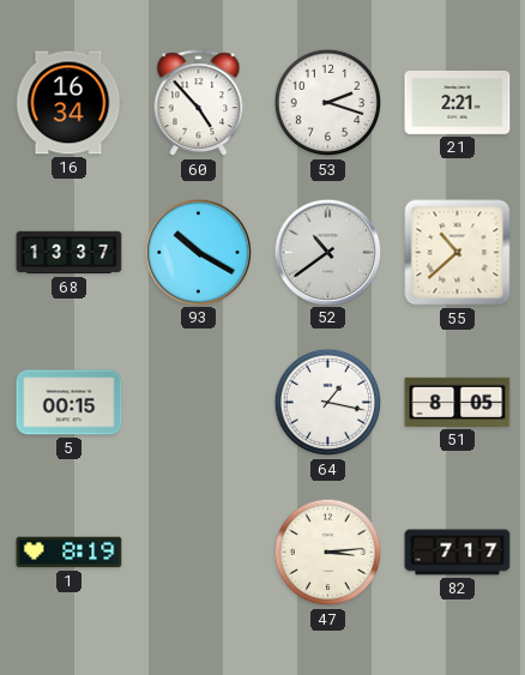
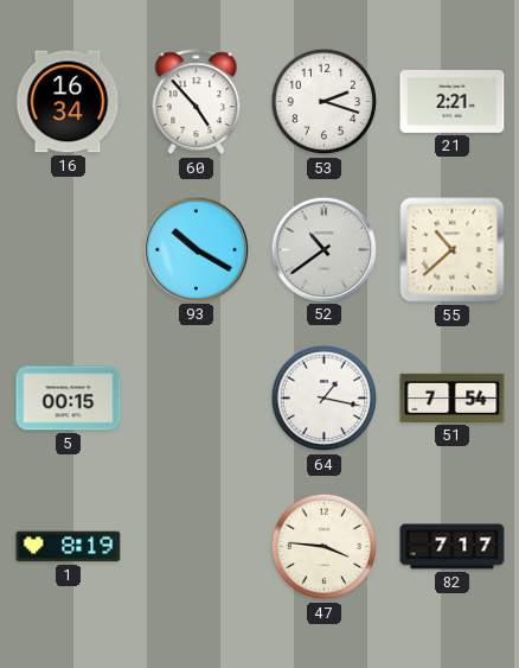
68: 13:37 -> none (70, 253)
51: 8:05 -> 7:54 (453, 397)
47: 3:14 -> 3:46 (325, 547)
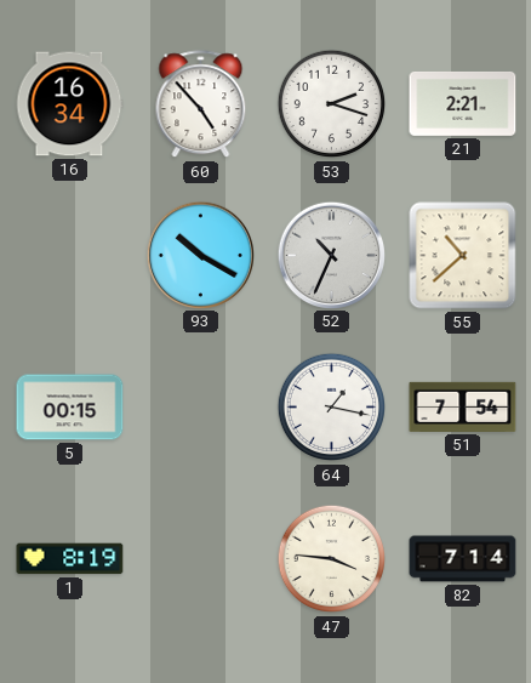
52: 10:39 -> 10:34 (331, 255)
82: 7:17 -> 7:14 (463, 559)
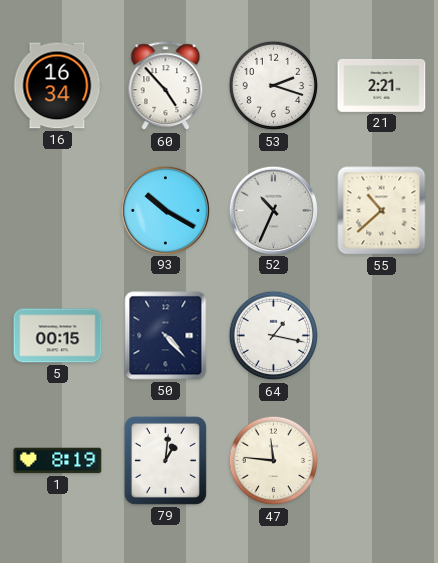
50: none -> 4:23 (166, 336)
51: 7:54 -> none (463, 406)
79: none -> 1:01 (165, 460)
47: 3:46 -> 11:46 (274, 461)
82: 7:14 -> none (463, 559)
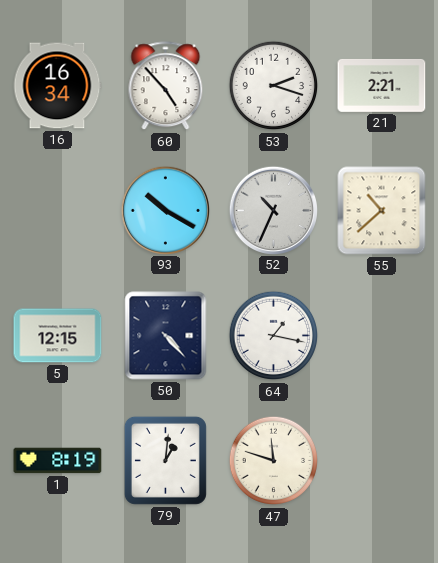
5: 00:15 -> 12:15 (58, 336)
47: 11:46 -> 11:48 (274, 461)
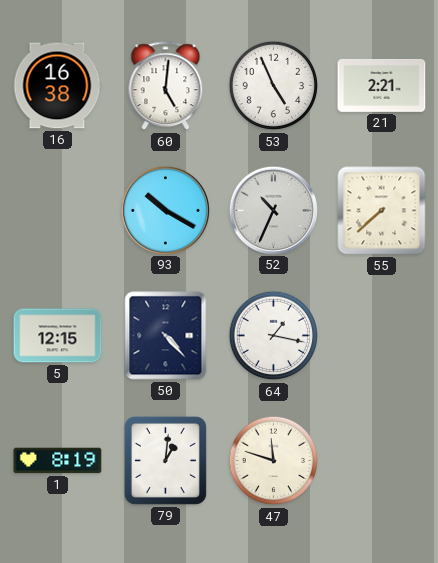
16: 16:34 -> 16:38 (57, 86)
60: 4:53 -> 5:01 (166, 86)
53: 2:18 -> 4:56 (274, 86)
55: 10:38 -> 7:38 (382, 211)
